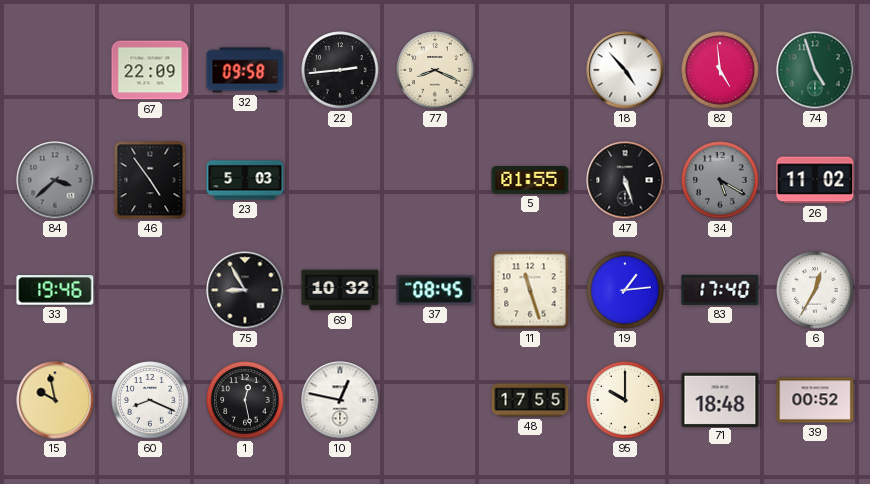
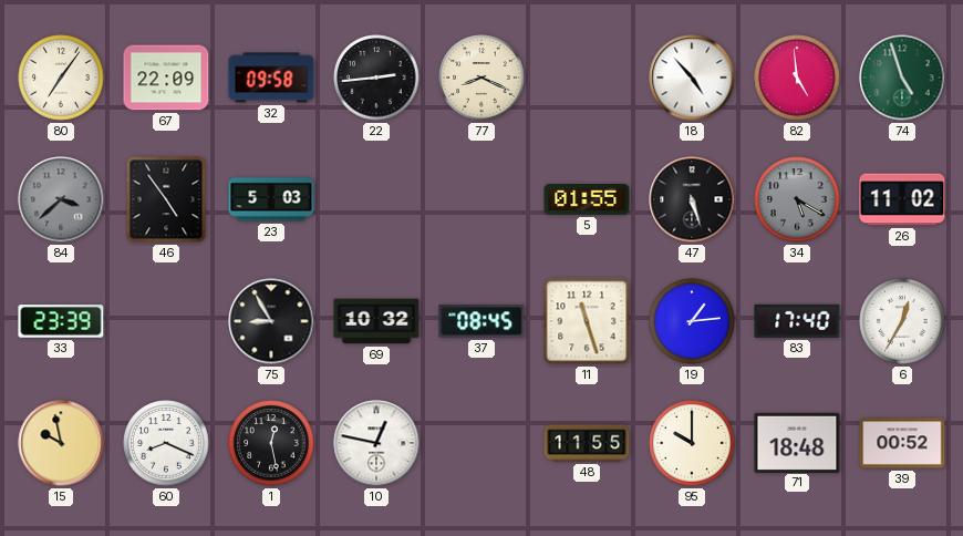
80: none -> 7:06 (61, 78)
33: 19:46 -> 23:39 (61, 321)
48: 17:55 -> 11:55 (587, 443)
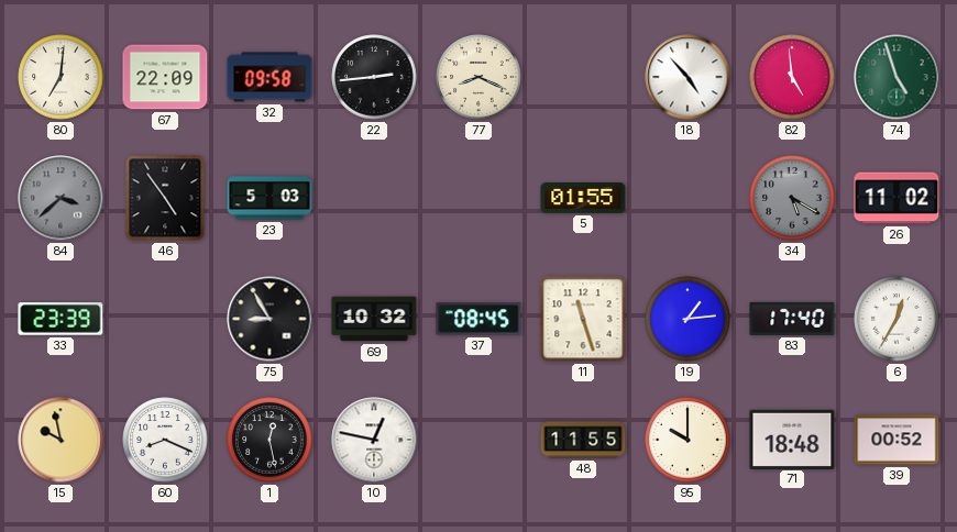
80: 7:06 -> 7:01 (61, 77)
47: 5:27 -> none (692, 199)
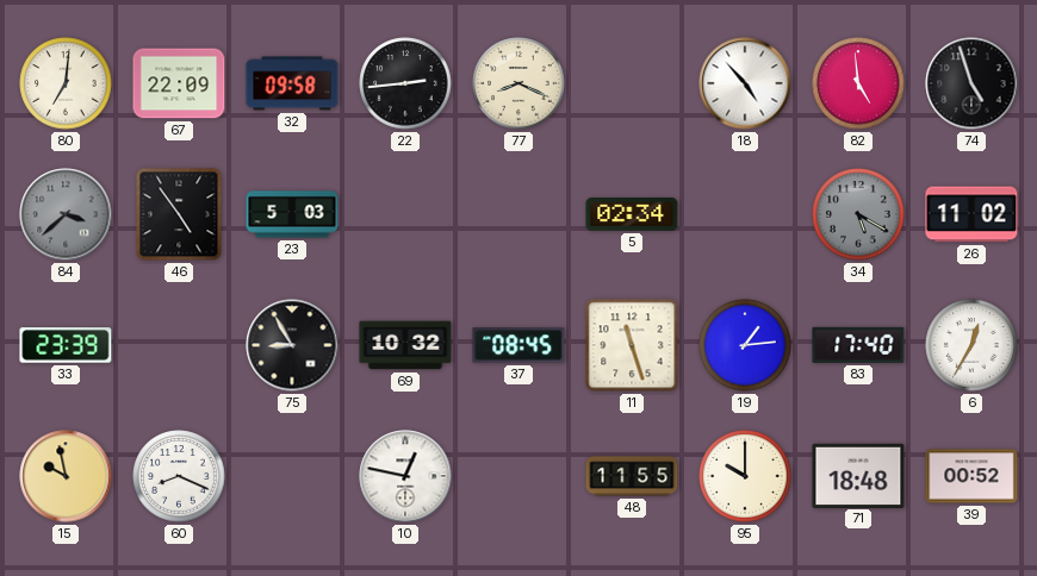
74 dial: green -> black (971, 83)
5: 01:55 -> 02:34 (632, 214)
1: 12:28 -> none (269, 440)
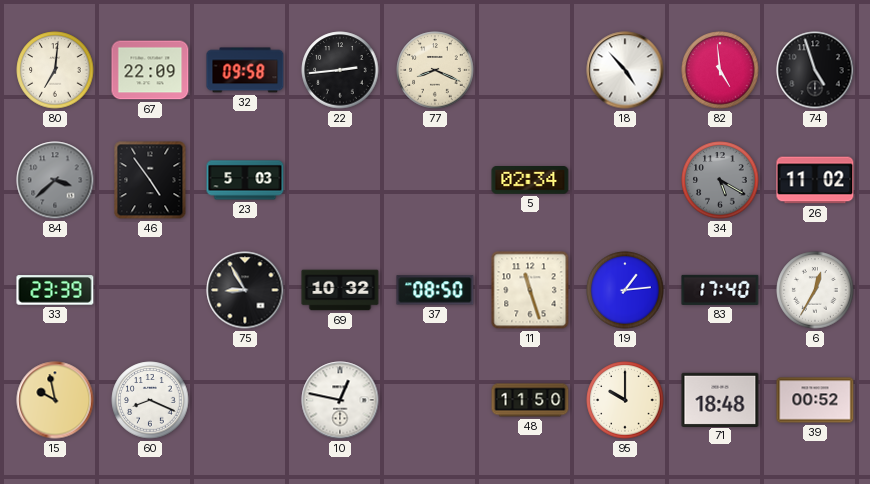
37: 08:45 -> 08:50 (435, 290)
48: 11:55 -> 11:50 (530, 400)
